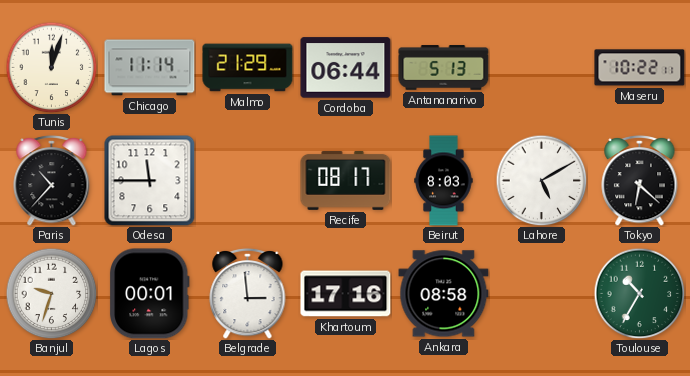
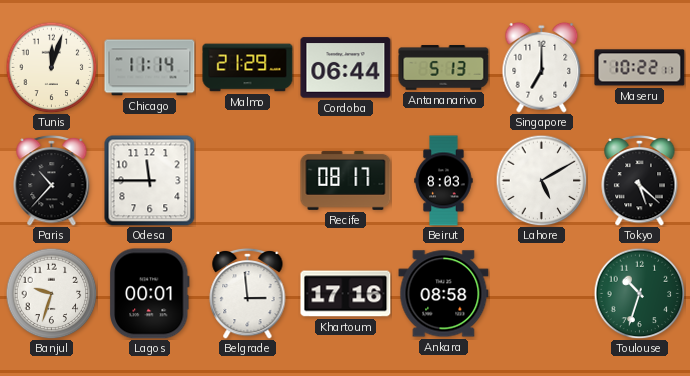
Singapore: none -> 7:00 (542, 67)
Tokyo: 6:22 -> 5:22 (640, 180)
Toulouse: 10:35 -> 10:33 (639, 293)
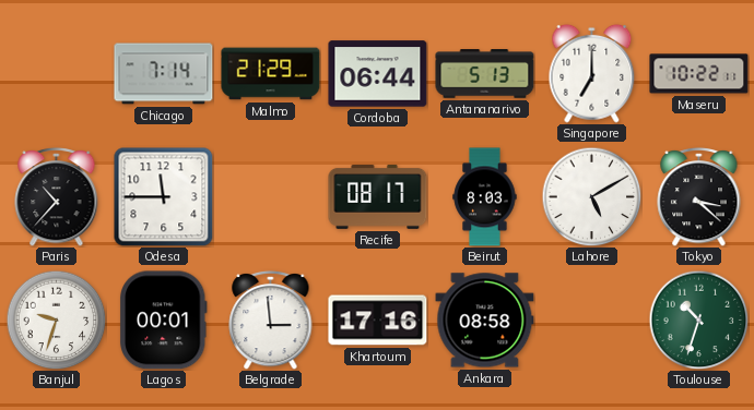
Tunis: 12:03 -> none (51, 67)
Chicago: 11:14 -> 7:14 (164, 74)
Tokyo: 5:22 -> 3:22 (699, 196)
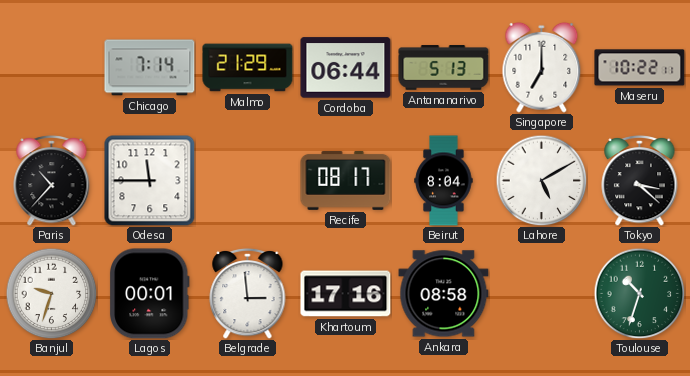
Beirut: 8:03 -> 8:04 (444, 181)
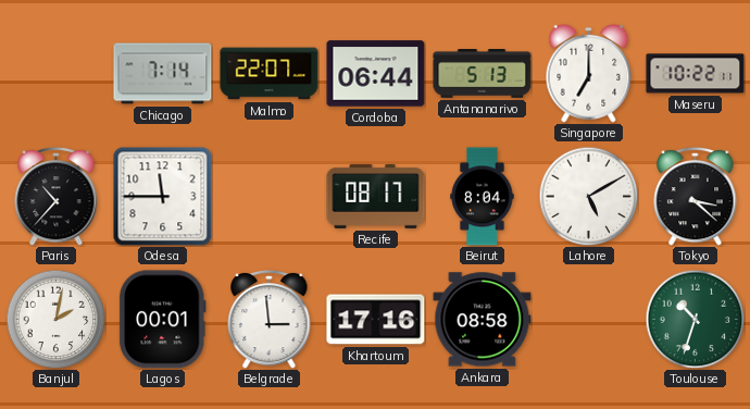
Malmo: 21:29 -> 22:07 (270, 74)
Banjul: 9:33 -> 2:02 (55, 319)
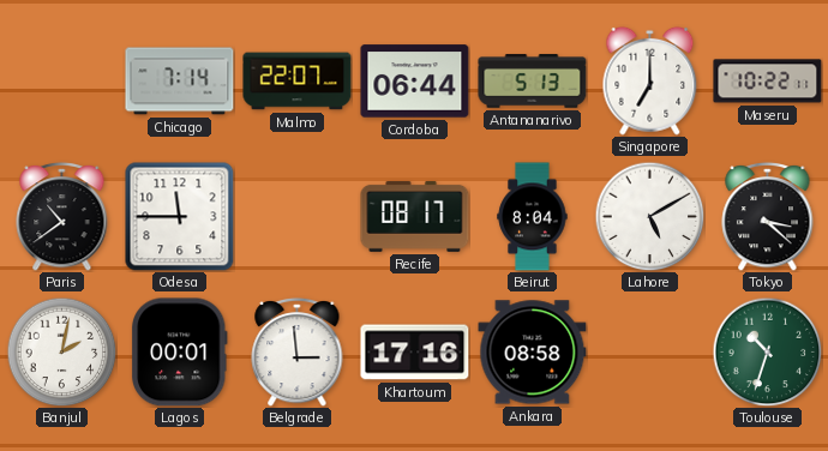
Paris: 10:37 -> 10:39 (62, 216)
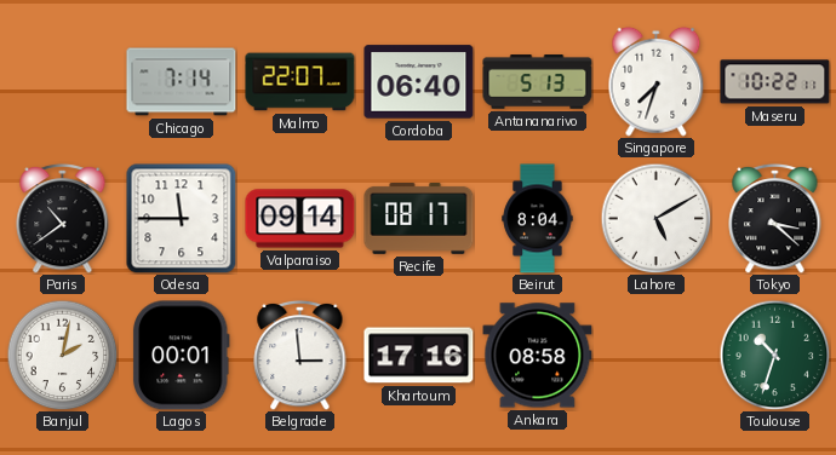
Cordoba: 06:44 -> 06:40 (419, 82)
Singapore: 7:00 -> 7:33 (657, 81)
Valparaiso: none -> 09:14 (300, 219)
